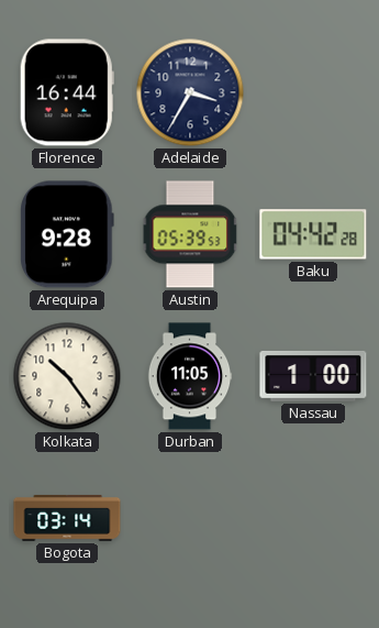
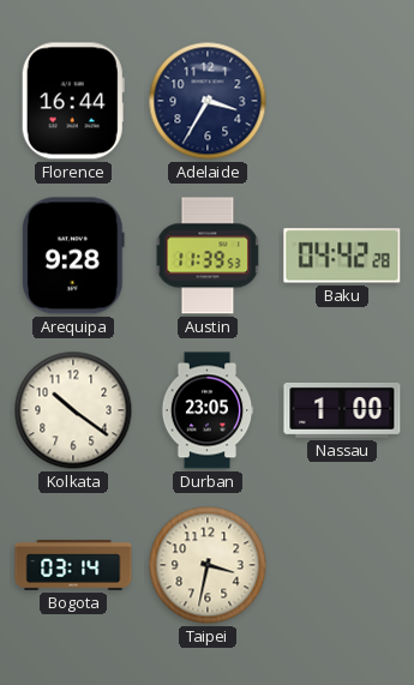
Austin: 05:39 -> 11:39 (208, 256)
Kolkata: 10:24 -> 10:21 (73, 410)
Durban: 11:05 -> 23:05 (208, 410)
Taipei: none -> 3:32 (208, 565)
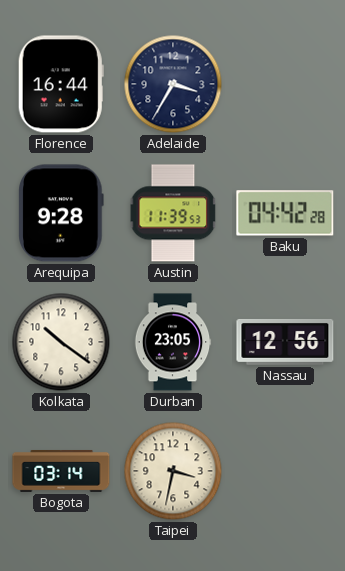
Nassau: 1:00 -> 12:56 (285, 342)
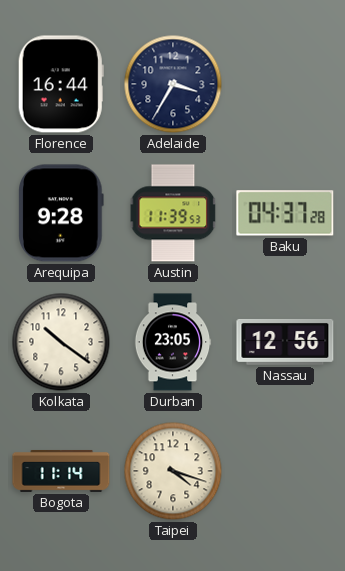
Baku: 04:42 -> 04:37 (285, 213)
Bogota: 03:14 -> 11:14 (61, 471)
Taipei: 3:32 -> 4:18 (173, 471)
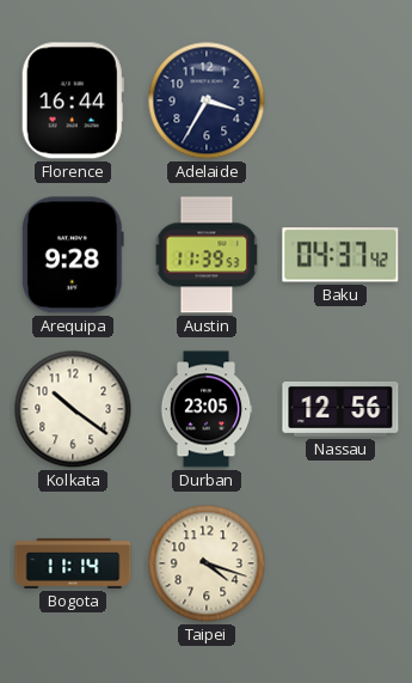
Baku: 04:37:28 -> 04:37:42 (340, 255)
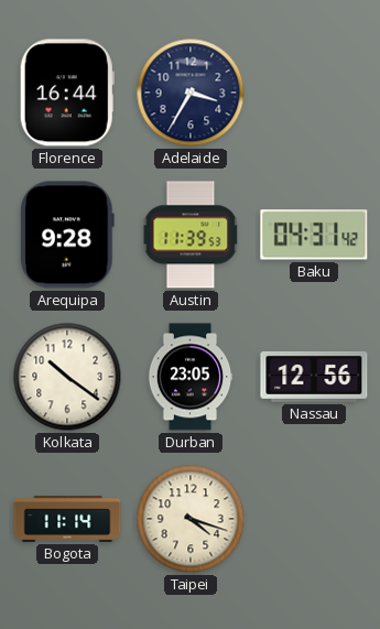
Baku: 04:37 -> 04:31 (314, 235)
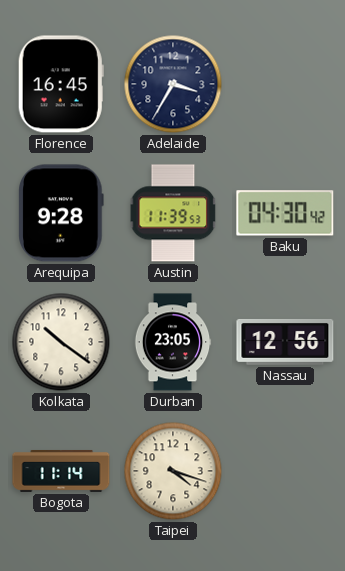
Florence: 16:44 -> 16:45 (61, 84)
Baku: 04:31 -> 04:30 (285, 213)
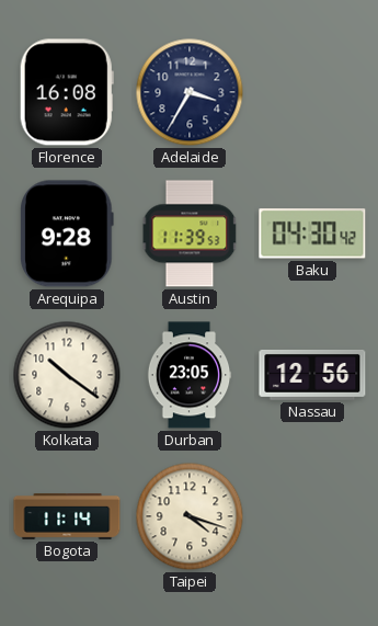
Florence: 16:45 -> 16:08 (67, 92)
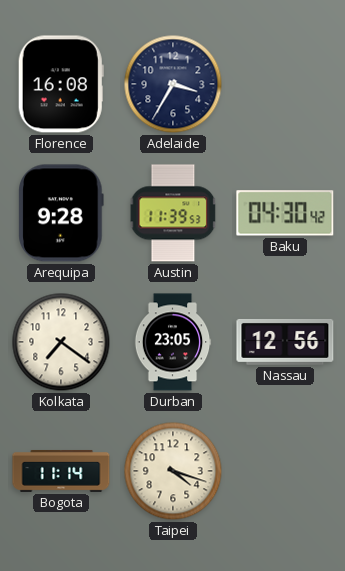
Kolkata: 10:21 -> 7:21 (61, 342)
